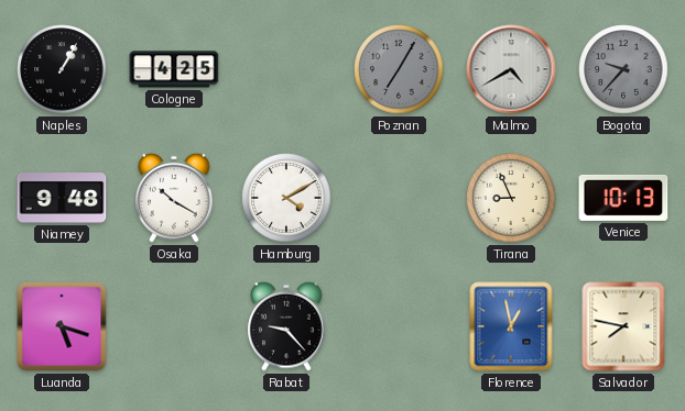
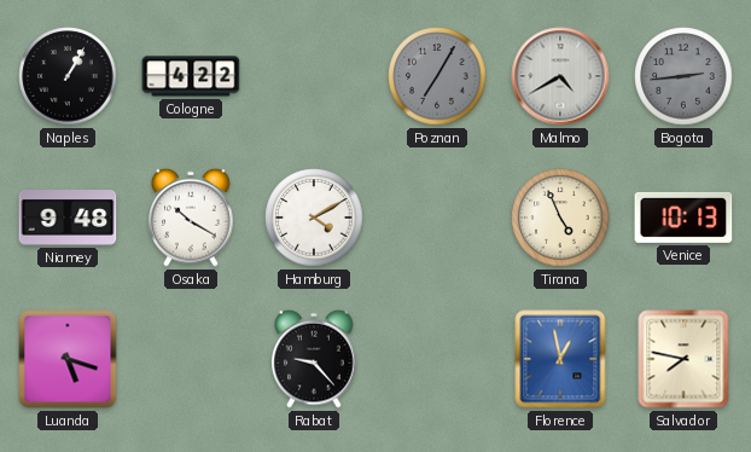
Cologne: 4:25 -> 4:22 (191, 76)
Bogota: 9:37 -> 2:44 (683, 76)
Tirana: 8:56 -> 4:56 (560, 218)
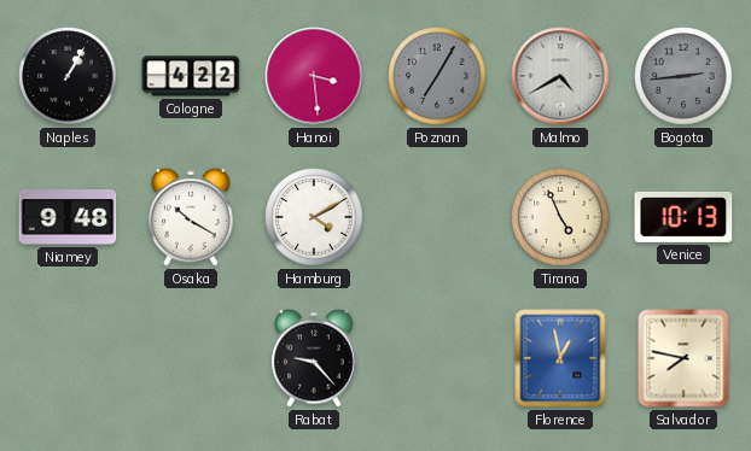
Hanoi: none -> 3:29 (314, 76)
Luanda: 5:18 -> none (68, 359)
